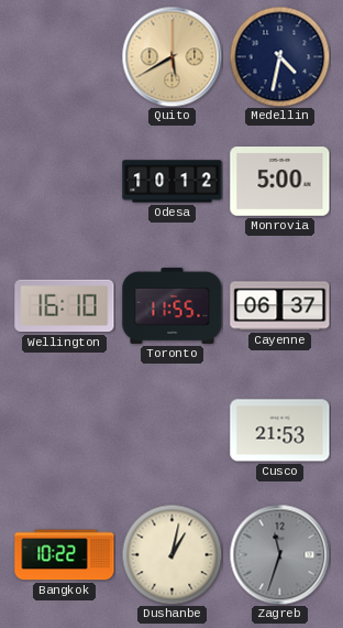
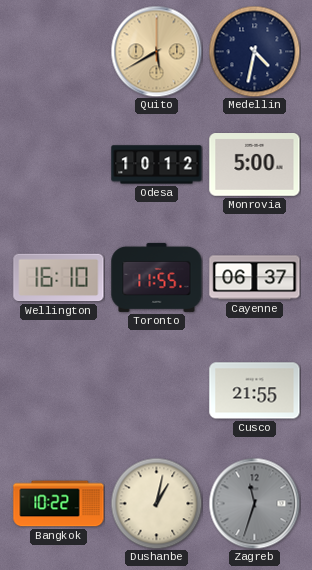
Cusco: 21:53 -> 21:55 (255, 391)
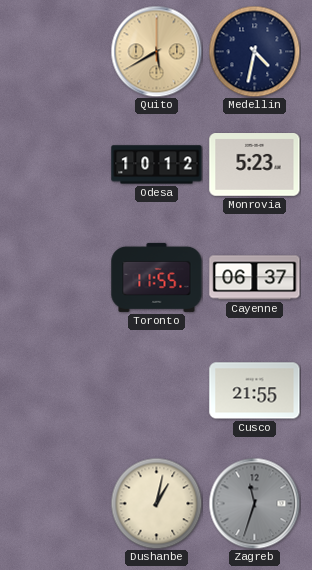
Monrovia: 5:00 -> 5:23 (255, 165)
Wellington: 16:10 -> none (59, 278)
Bangkok: 10:22 -> none (59, 504)
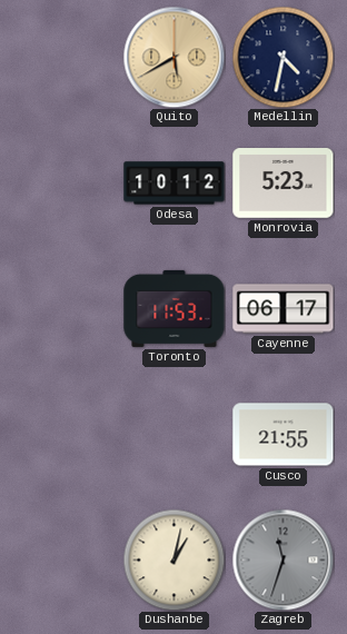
Toronto: 11:55 -> 11:53 (175, 308)
Cayenne: 06:37 -> 06:17 (284, 309)
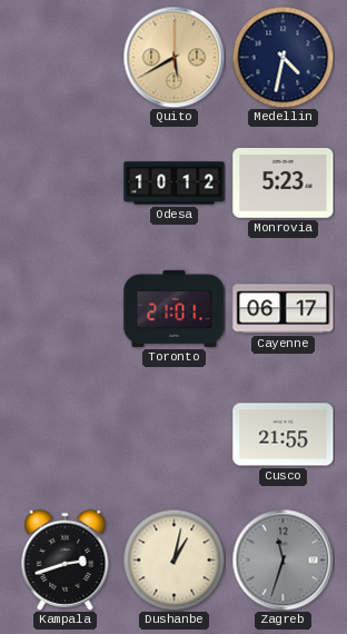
Toronto: 11:53 -> 21:01 (175, 308)
Kampala: none -> 2:42 (66, 559)
